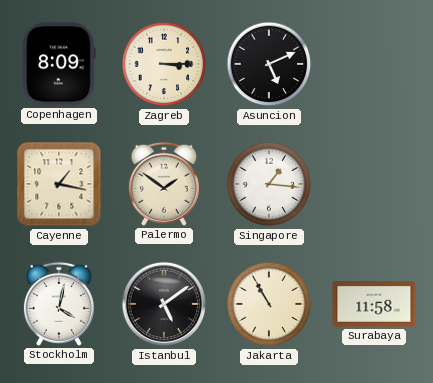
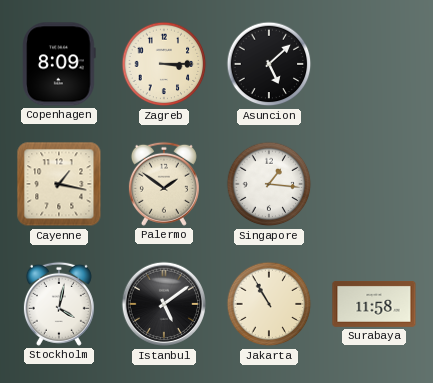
Asuncion: 5:11 -> 5:08 (269, 64)
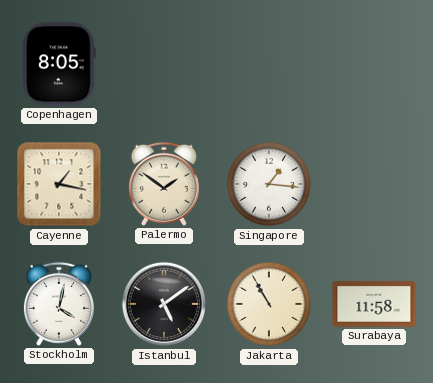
Copenhagen: 8:09 -> 8:05 (59, 64)
Zagreb: 3:15 -> none (164, 64)
Asuncion: 5:08 -> none (269, 64)
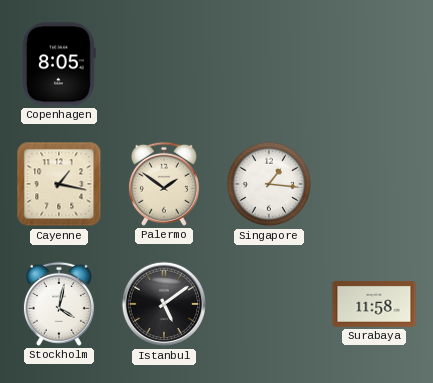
Jakarta: 10:55 -> none (269, 304)
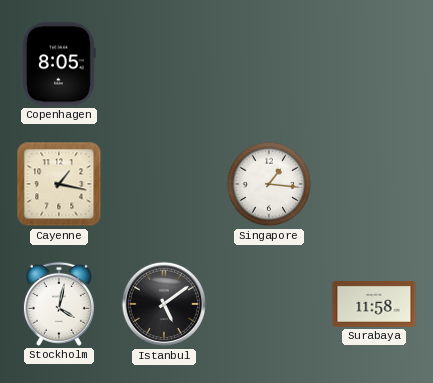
Palermo: 1:51 -> none (164, 184)
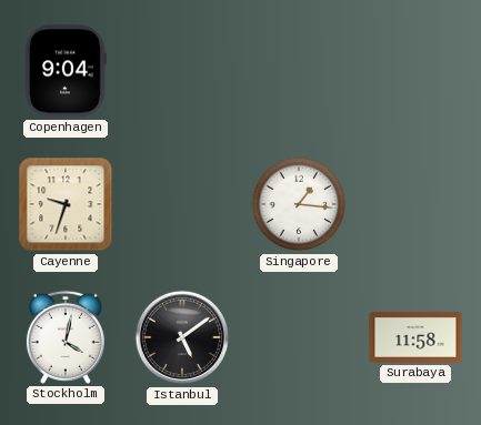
Copenhagen: 8:05 -> 9:04 (66, 71)
Cayenne: 1:17 -> 9:33 (66, 204)
